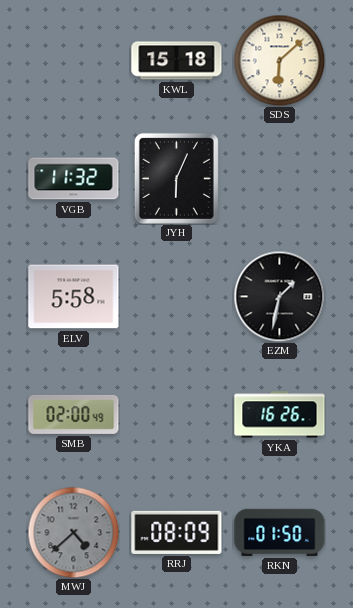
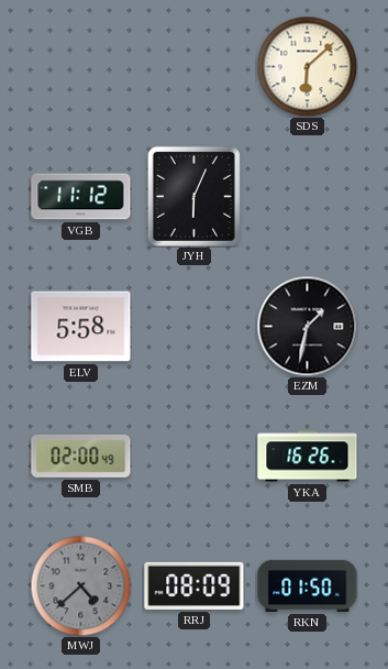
KWL: 15:18 -> none (177, 61)
VGB: 11:32 -> 11:12 (81, 197)
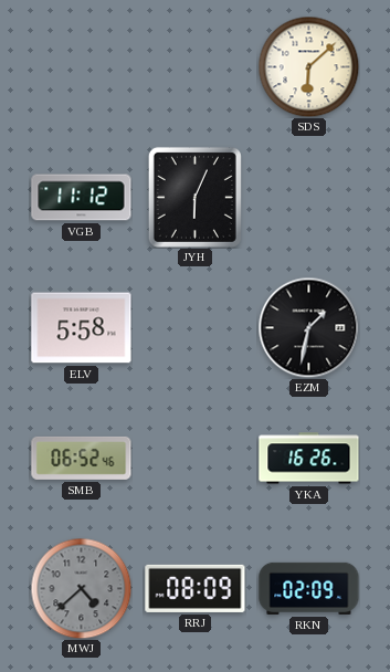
SMB: 02:00 -> 06:52 (82, 458)
RKN: 01:50 -> 02:09 (309, 588)
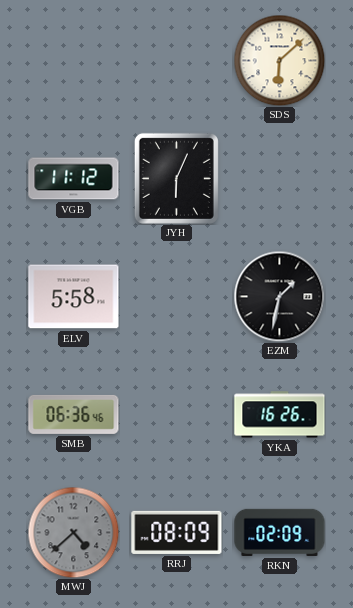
SMB: 06:52 -> 06:36 (74, 414)
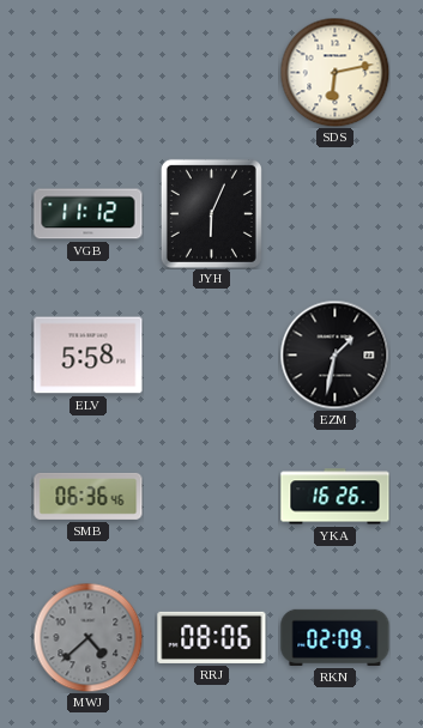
SDS: 6:08 -> 6:13 (334, 72)
RRJ: 08:09 -> 08:06 (212, 637)
